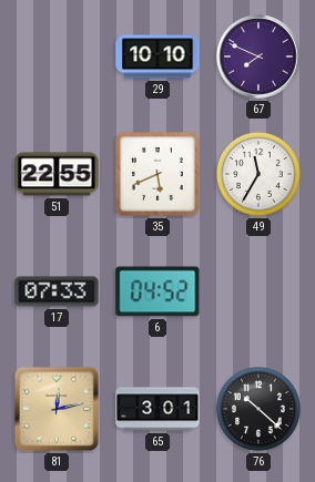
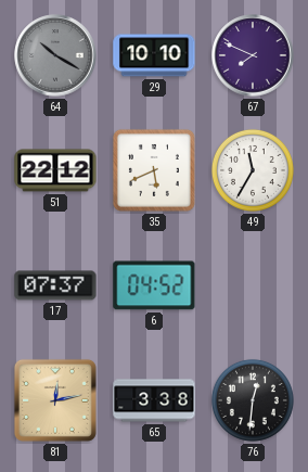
64: none -> 10:20 (55, 55)
51: 22:55 -> 22:12 (55, 170)
17: 07:33 -> 07:37 (55, 285)
65: 3:01 -> 3:38 (154, 400)
76: 10:22 -> 12:31 (253, 400)
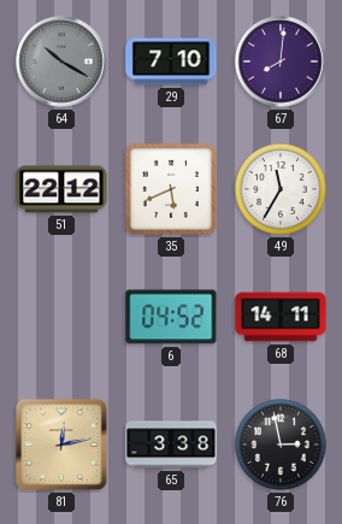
29: 10:10 -> 7:10 (171, 61)
67: 7:49 -> 8:01 (281, 61)
17: 07:37 -> none (55, 285)
68: none -> 14:11 (281, 317)
76: 12:31 -> 2:58 (281, 444)
